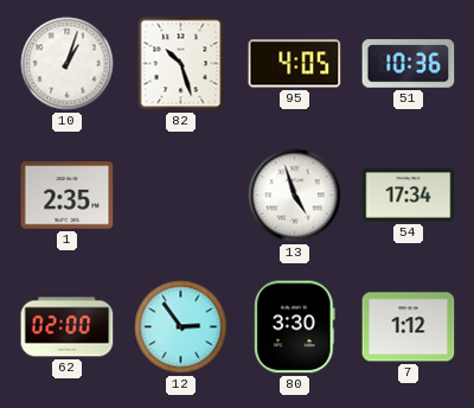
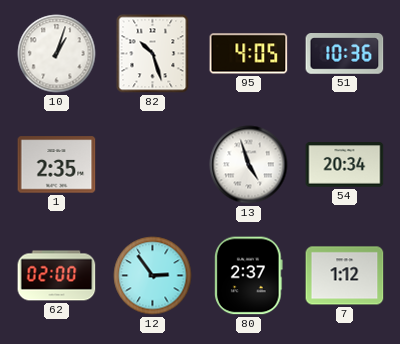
54: 17:34 -> 20:34 (345, 165)
80: 3:30 -> 2:37 (249, 276)
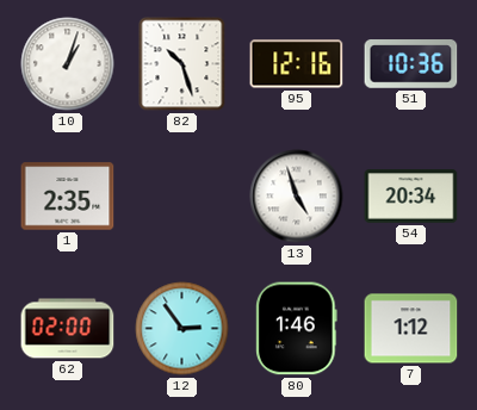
95: 4:05 -> 12:16 (297, 64)
80: 2:37 -> 1:46 (297, 329)
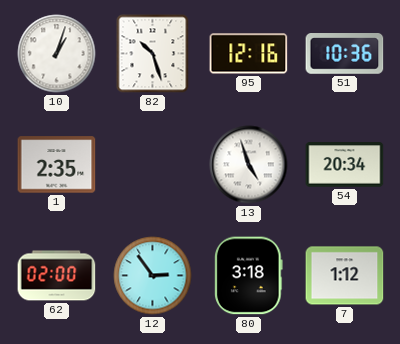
80: 1:46 -> 3:18 (249, 276)
